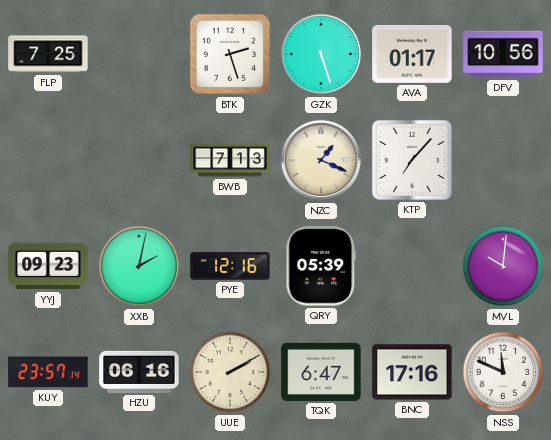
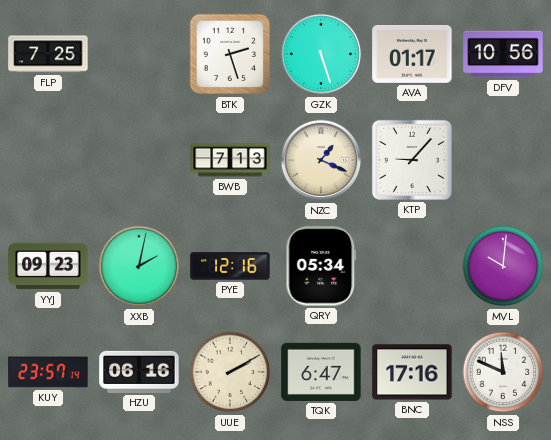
KTP: 7:07 -> 9:07 (412, 160)
QRY: 05:39 -> 05:34 (321, 266)
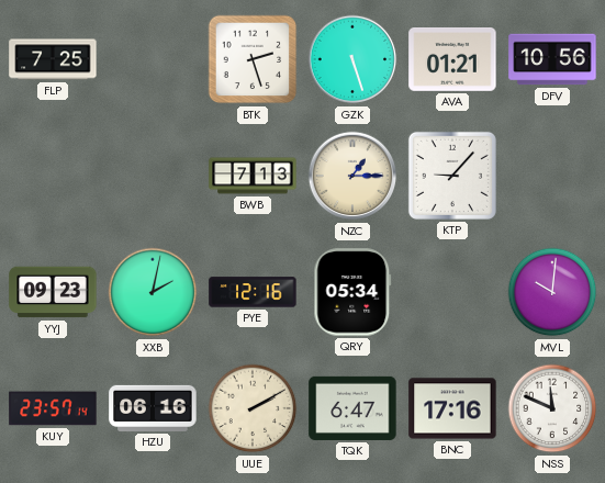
AVA: 01:17 -> 01:21 (452, 60)
NZC: 1:19 -> 1:15 (352, 176)
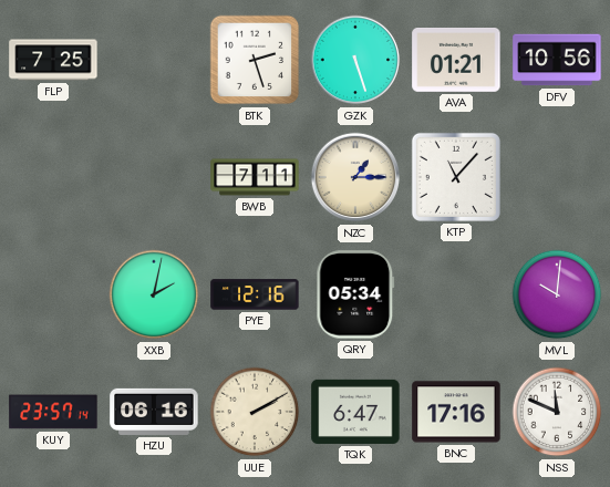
BWB: 7:13 -> 7:11 (255, 177)
KTP: 9:07 -> 11:07 (456, 177)
YYJ: 09:23 -> none (53, 292)
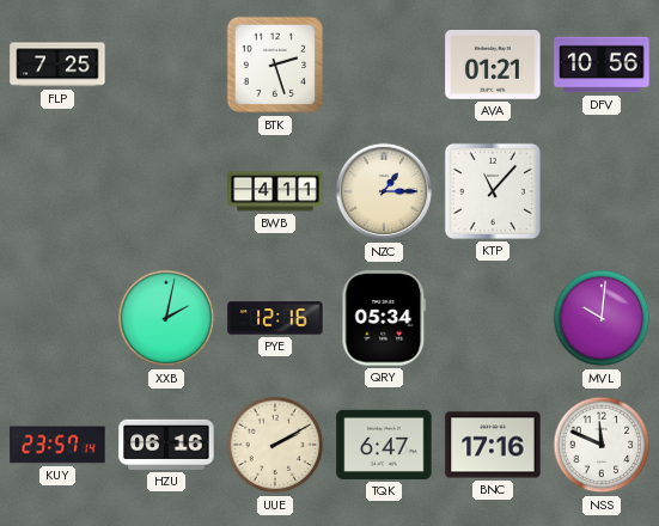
GZK: 5:27 -> none (355, 60)
BWB: 7:11 -> 4:11 (275, 191)
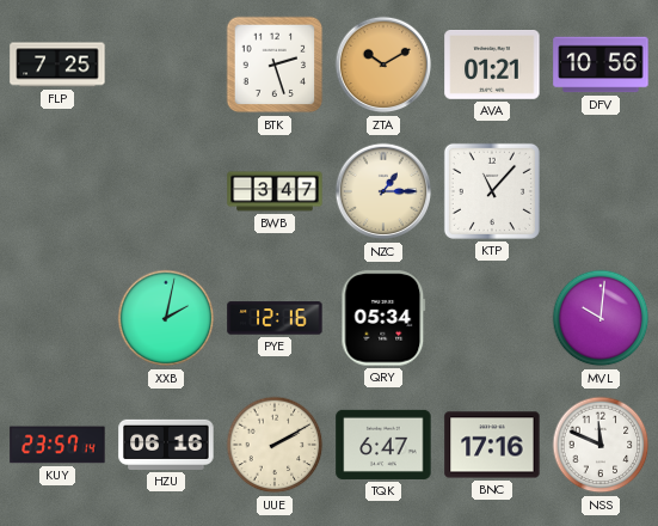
ZTA: none -> 10:10 (383, 65)
BWB: 4:11 -> 3:47 (275, 191)
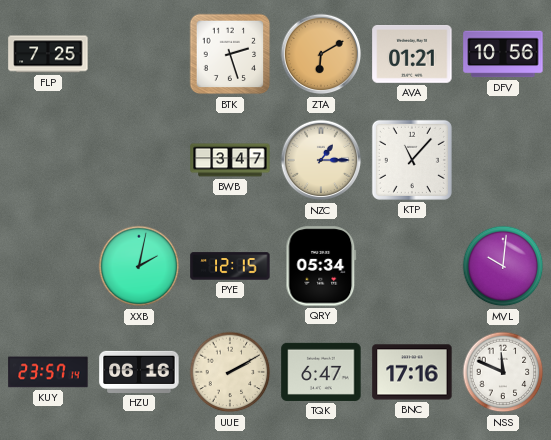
ZTA: 10:10 -> 6:10 (321, 54)
PYE: 12:16 -> 12:15 (230, 266)
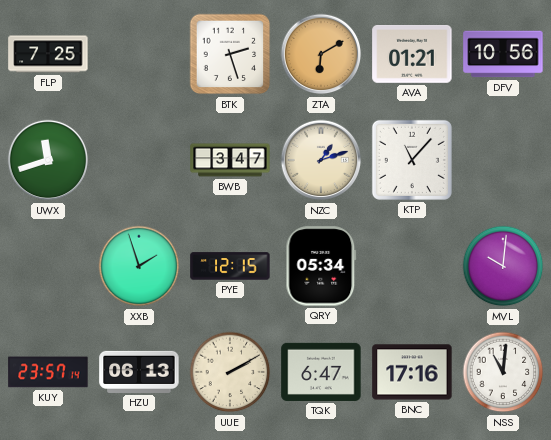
UWX: none -> 11:42 (48, 160)
NZC: 1:15 -> 1:12 (321, 160)
XXB: 2:02 -> 1:57 (139, 266)
HZU: 06:16 -> 06:13 (139, 372)
NSS: 11:49 -> 11:01 (503, 372)
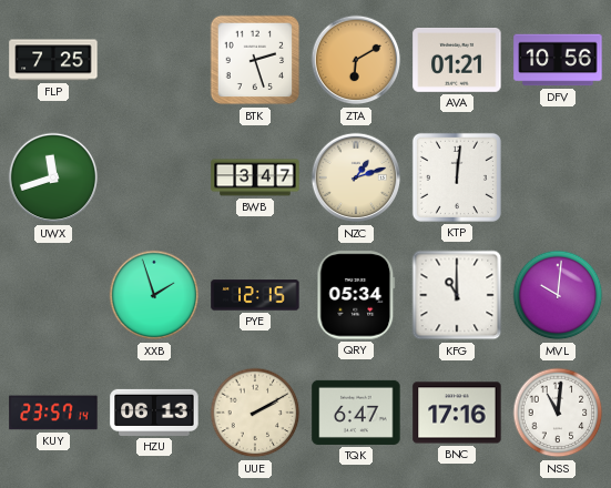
KTP: 11:07 -> 12:01 (457, 177)
KFG: none -> 11:00 (457, 295)
